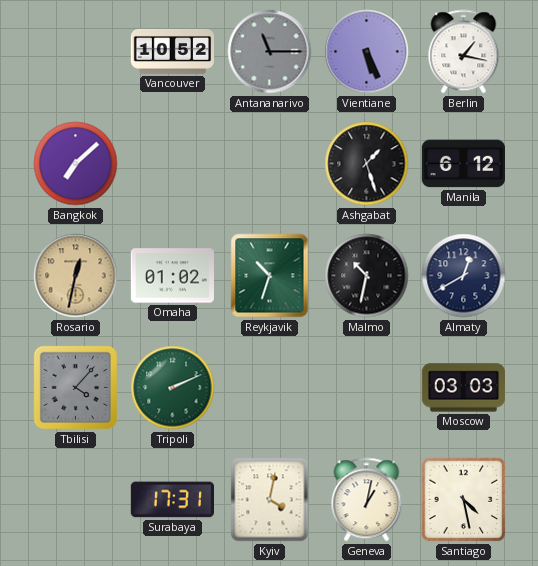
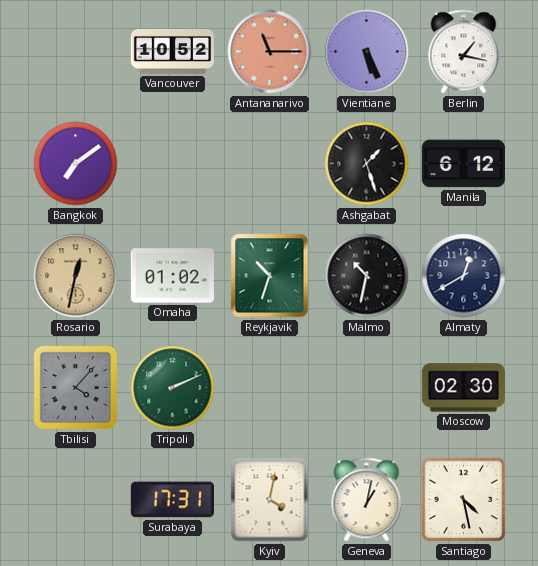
Antananarivo dial: grey -> salmon (270, 52)
Bangkok: 7:08 -> 7:09 (76, 164)
Moscow: 03:03 -> 02:30 (463, 388)
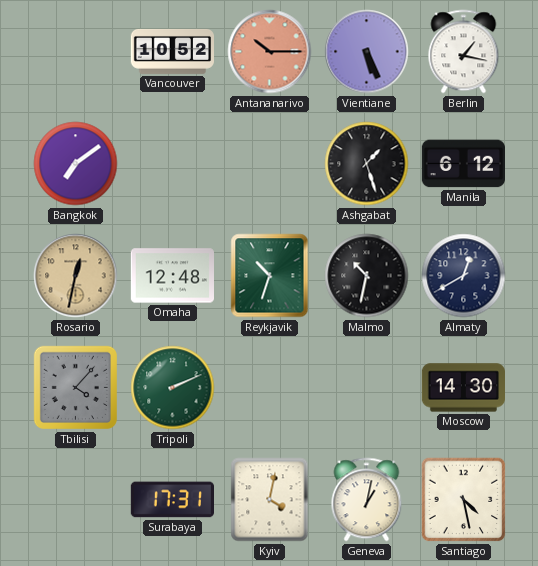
Antananarivo: 11:15 -> 10:15 (270, 52)
Omaha: 01:02 -> 12:48 (172, 276)
Moscow: 02:30 -> 14:30 (463, 388)
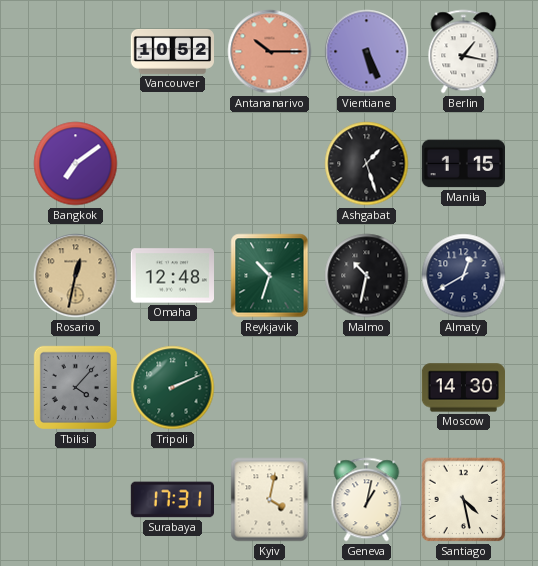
Manila: 6:12 -> 1:15 (463, 164)
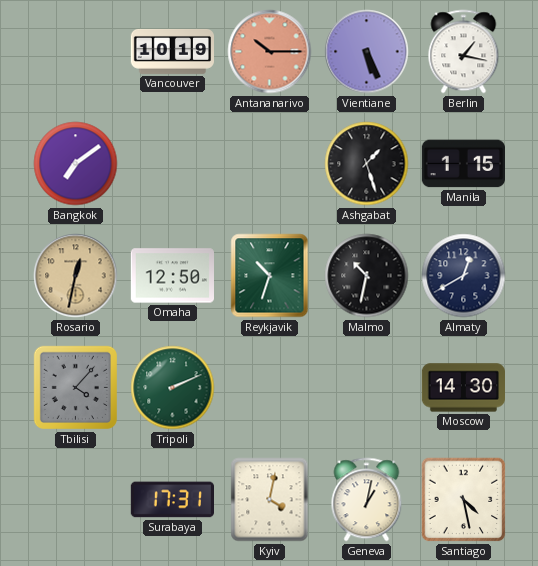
Vancouver: 10:52 -> 10:19 (173, 51)
Omaha: 12:48 -> 12:50 (172, 276)
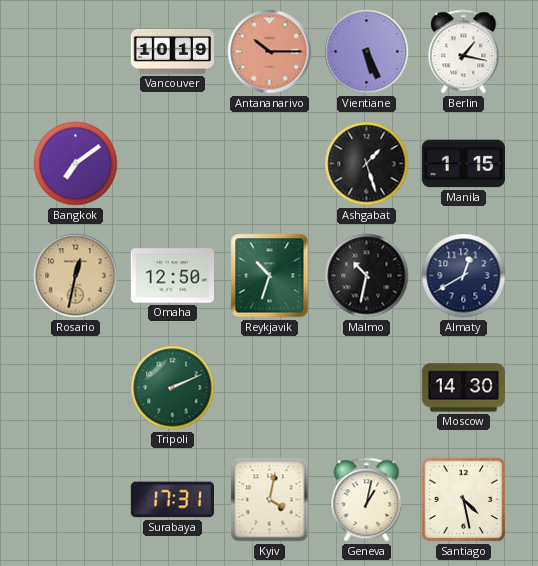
Tbilisi: 4:07 -> none (75, 387)
